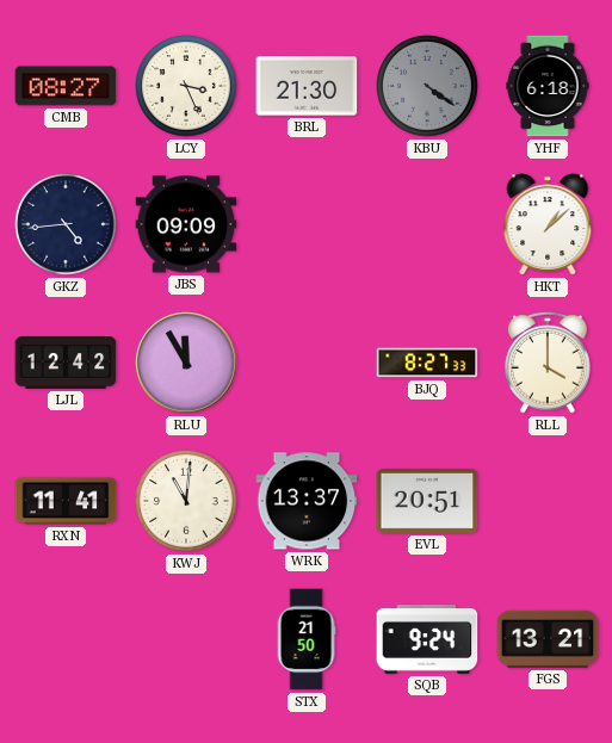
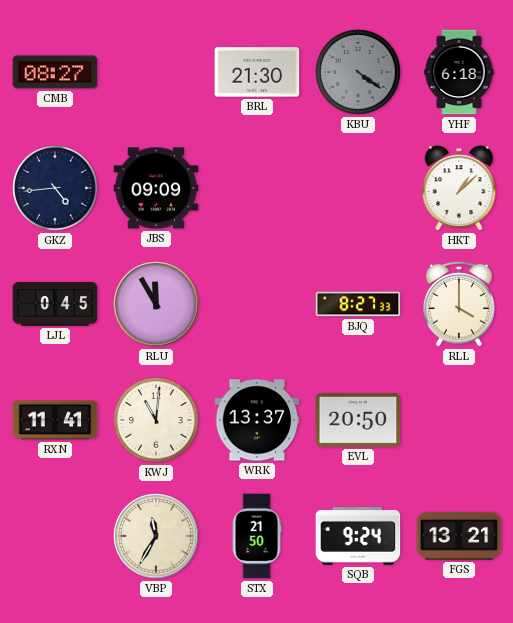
LCY: 3:26 -> none (186, 86)
LJL: 12:42 -> 0:45 (55, 304)
EVL: 20:51 -> 20:50 (358, 421)
VBP: none -> 11:35 (156, 536)
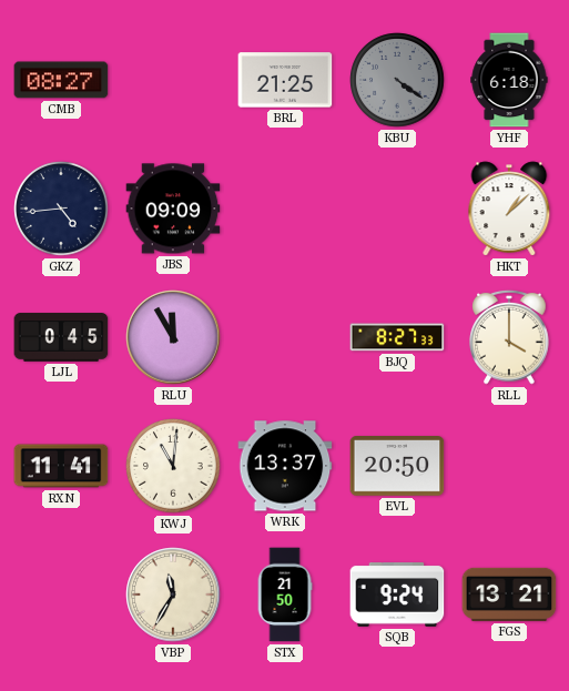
BRL: 21:30 -> 21:25 (285, 80)
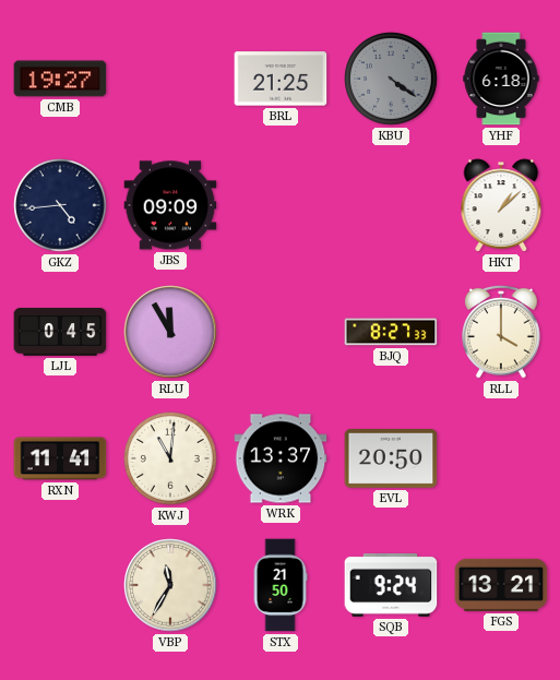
CMB: 08:27 -> 19:27 (60, 79)
